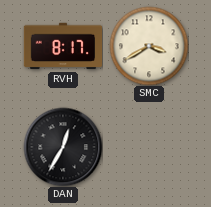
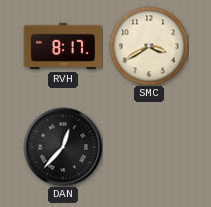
DAN: 12:35 -> 12:37 (63, 147)
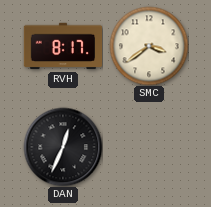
SMC: 3:40 -> 3:39 (149, 46)
DAN: 12:37 -> 12:34 (63, 147)
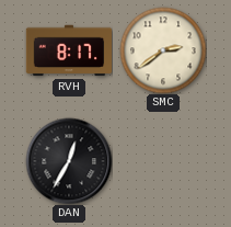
SMC: 3:39 -> 2:39 (163, 50)
DAN: 12:34 -> 12:35 (69, 161)
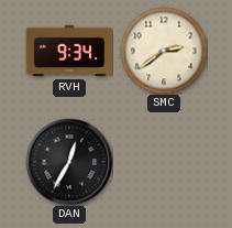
RVH: 8:17 -> 9:34 (68, 51)
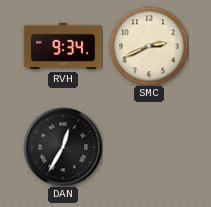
SMC: 2:39 -> 2:41 (149, 46)
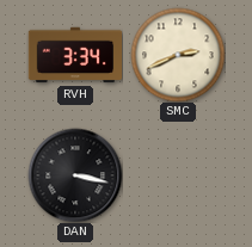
RVH: 9:34 -> 3:34 (74, 55)
DAN: 12:35 -> 3:17 (75, 175)
